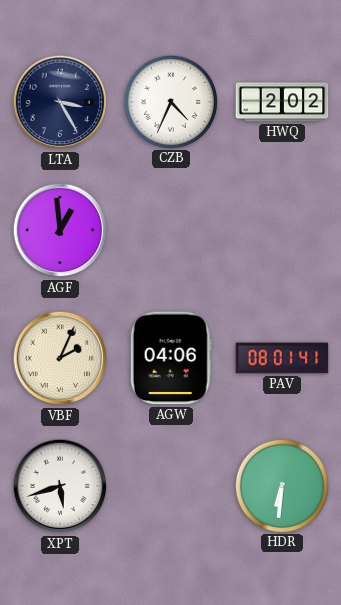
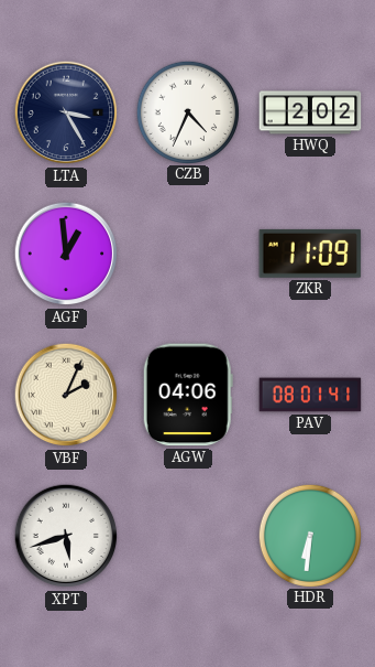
ZKR: none -> 11:09 (310, 254)
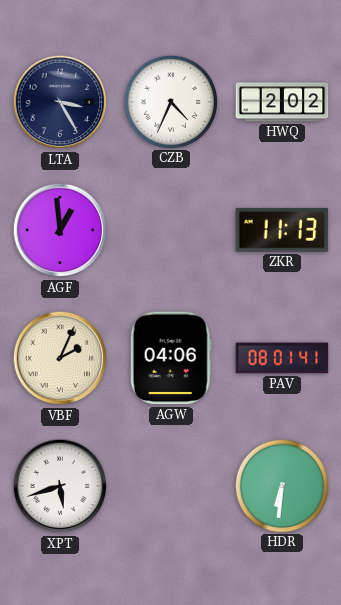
ZKR: 11:09 -> 11:13 (282, 230)
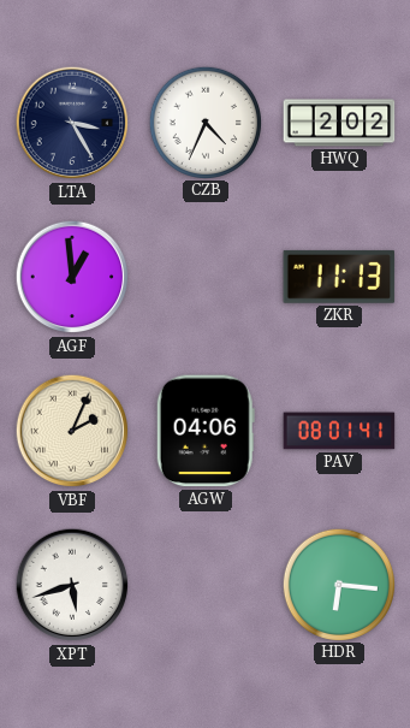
HDR: 6:31 -> 6:16 (338, 584)
